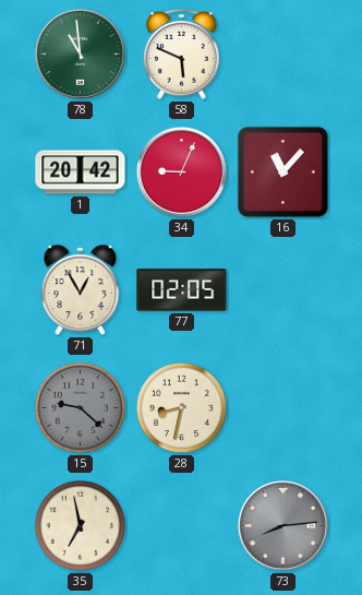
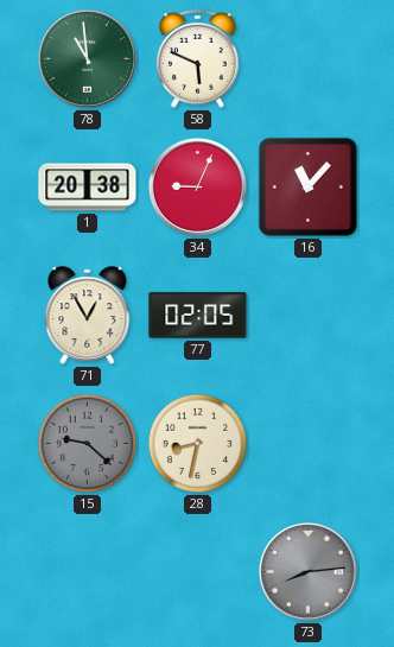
1: 20:42 -> 20:38 (88, 188)
35: 6:58 -> none (81, 526)
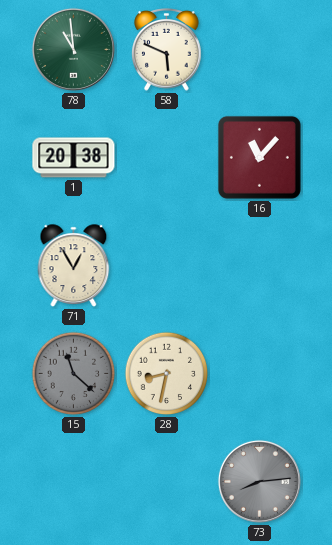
34: 9:04 -> none (197, 186)
77: 02:05 -> none (198, 316)
15: 9:22 -> 11:22 (74, 374)
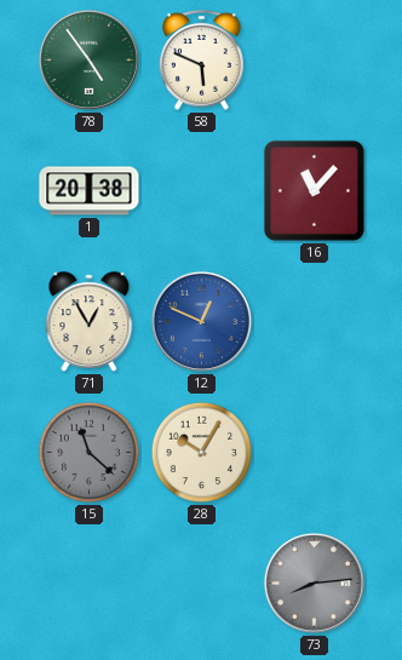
78: 10:59 -> 4:54 (88, 59)
12: none -> 12:49 (201, 321)
28: 8:32 -> 10:05 (202, 453)
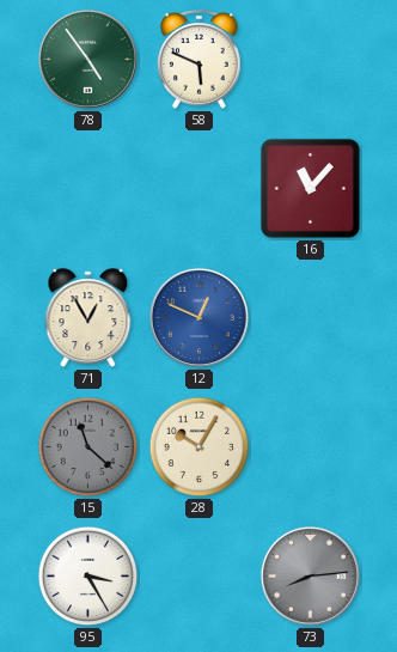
1: 20:38 -> none (90, 191)
95: none -> 3:25 (88, 577)
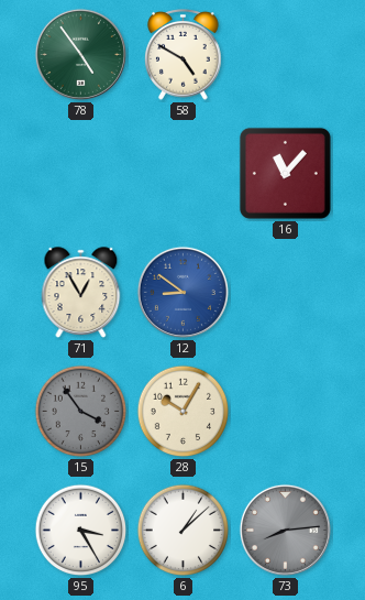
58: 5:49 -> 4:50 (184, 55)
12: 12:49 -> 8:51 (182, 292)
15: 11:22 -> 3:54 (81, 412)
6: none -> 1:08 (184, 531)
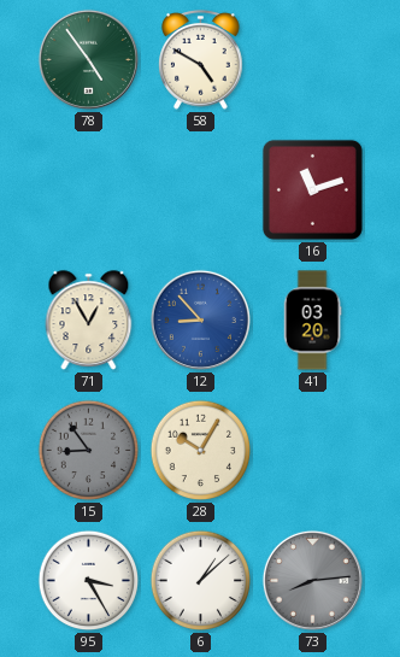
16: 11:07 -> 11:12 (312, 189)
12: 8:51 -> 8:53 (200, 319)
41: none -> 03:20 (312, 321)
15: 3:54 -> 8:54 (89, 451)
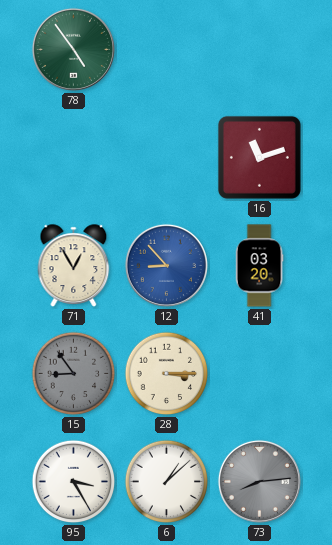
58: 4:50 -> none (201, 60)
28: 10:05 -> 3:15 (167, 374)
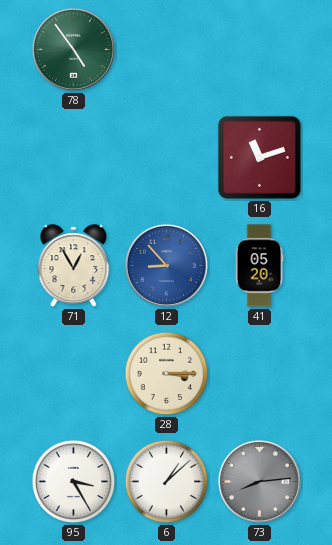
41: 03:20 -> 05:20 (259, 266)
15: 8:54 -> none (74, 374)
